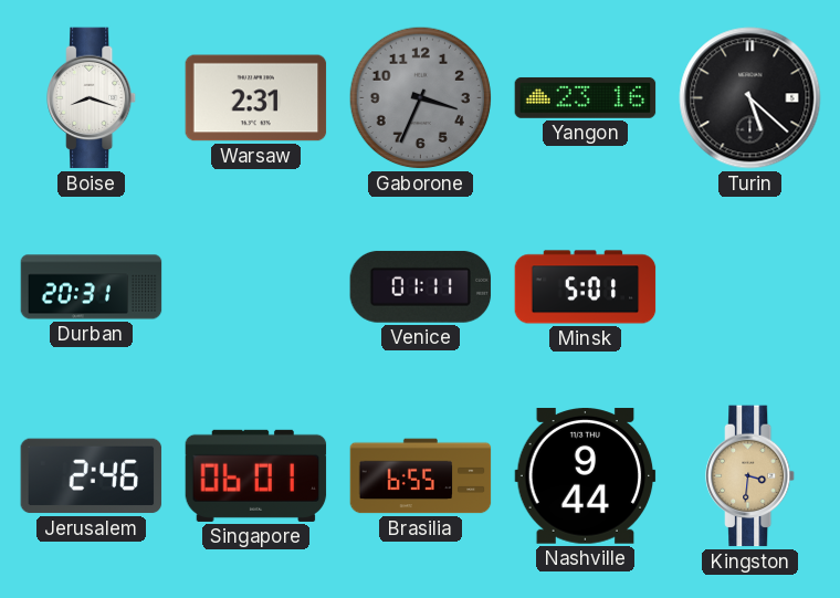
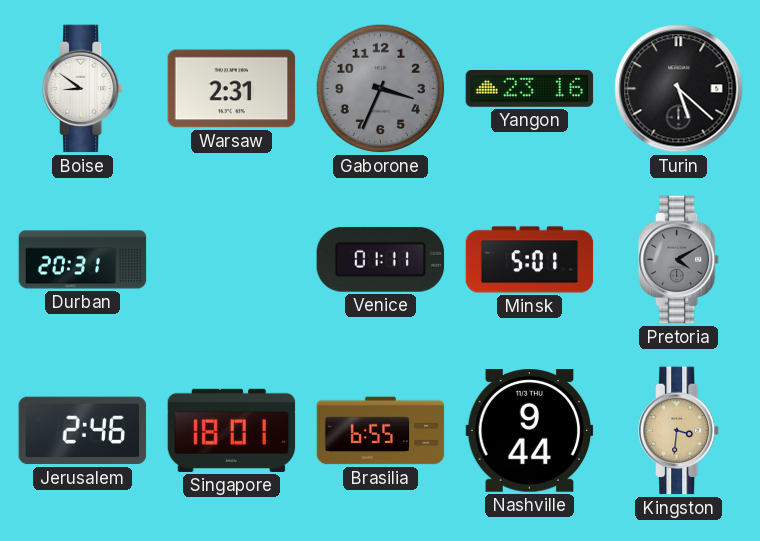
Boise: 8:18 -> 8:51 (84, 89)
Pretoria: none -> 4:10 (680, 260)
Singapore: 06:01 -> 18:01 (232, 430)
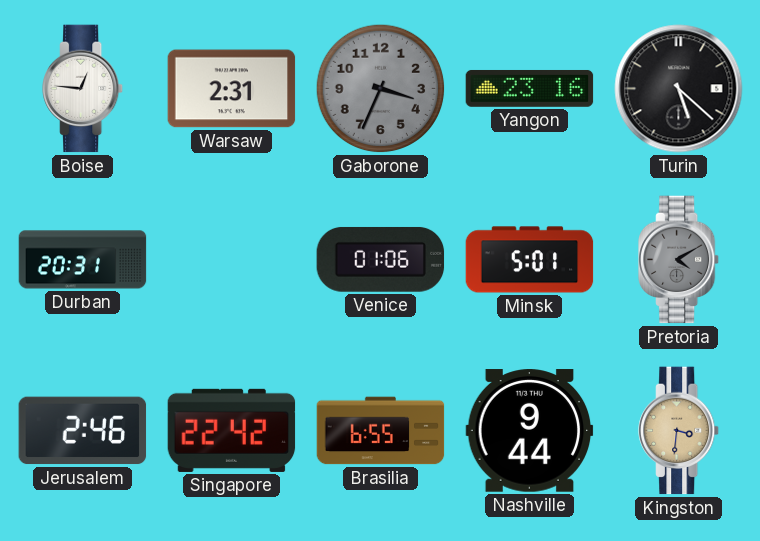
Boise: 8:51 -> 12:46 (84, 89)
Venice: 01:11 -> 01:06 (381, 259)
Singapore: 18:01 -> 22:42 (232, 430)
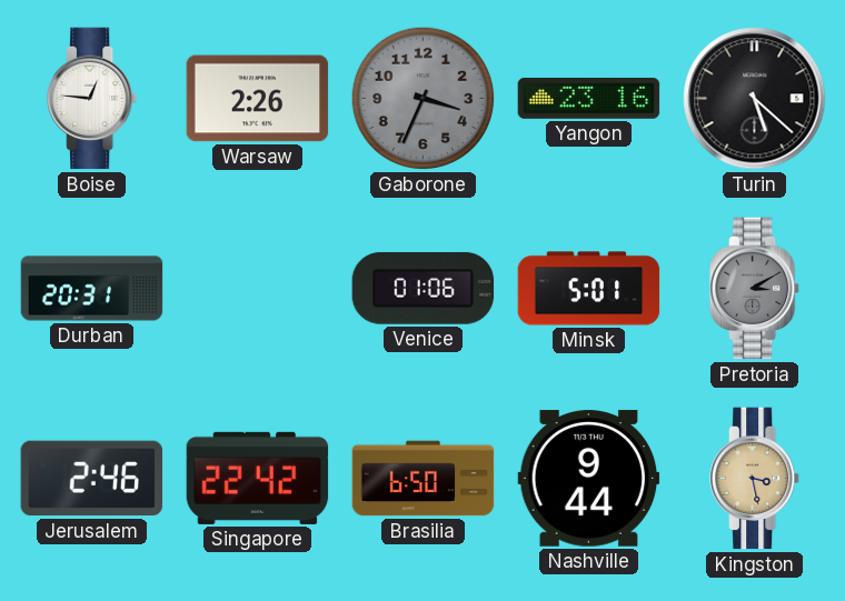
Warsaw: 2:31 -> 2:26 (258, 99)
Pretoria: 4:10 -> 3:10 (756, 289)
Brasilia: 6:55 -> 6:50 (424, 479)
Kingston: 3:31 -> 3:28 (756, 479)
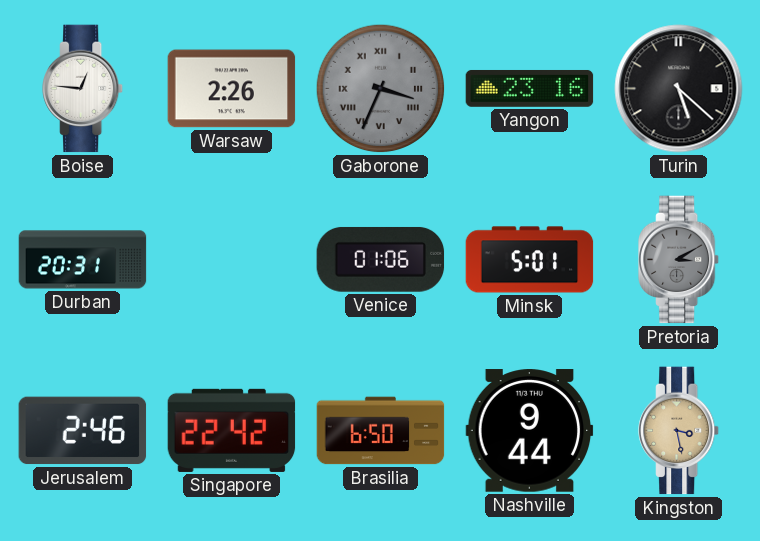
Gaborone numerals: Arabic -> Roman (381, 89)
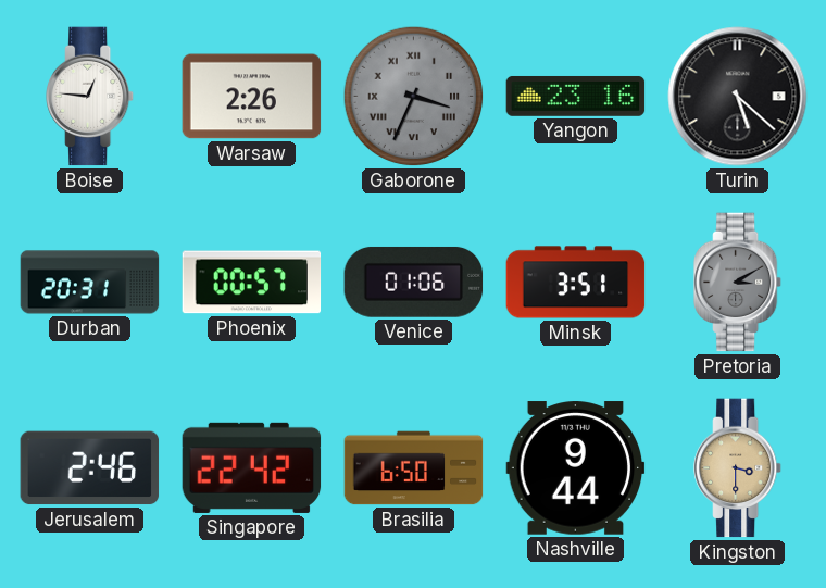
Phoenix: none -> 00:57 (252, 283)
Minsk: 5:01 -> 3:51 (576, 283)
Kingston: 3:28 -> 3:30 (739, 468)
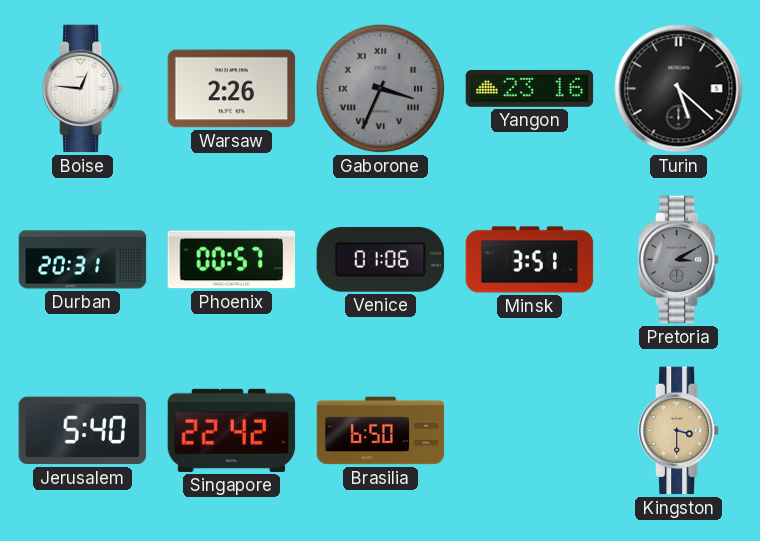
Jerusalem: 2:46 -> 5:40 (83, 431)
Nashville: 9:44 -> none (576, 468)
